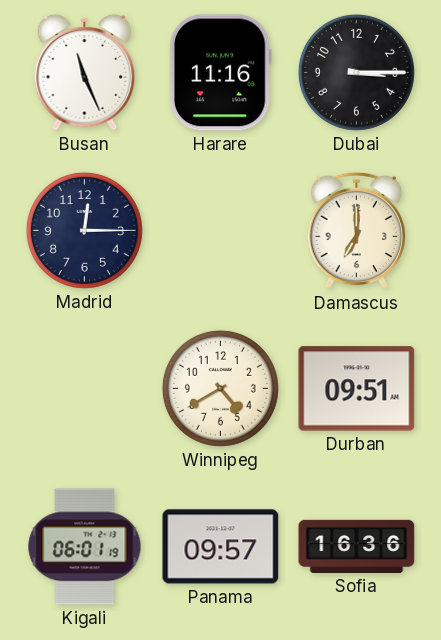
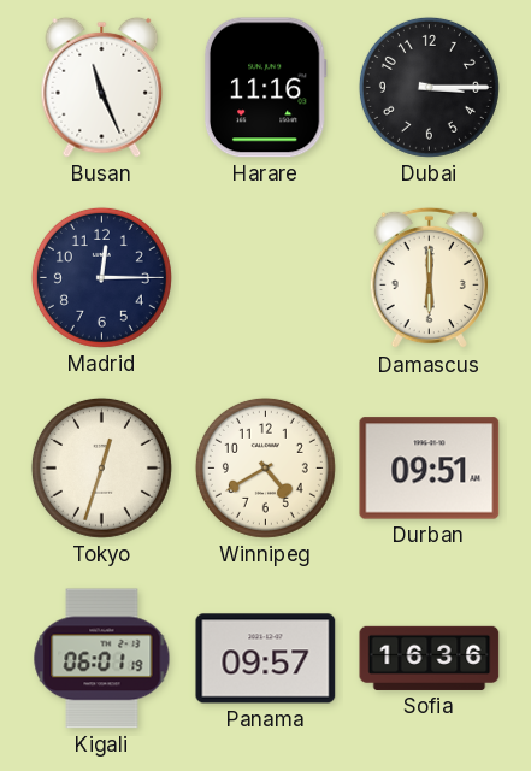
Damascus: 7:00 -> 6:00 (429, 278)
Tokyo: none -> 12:33 (101, 467)
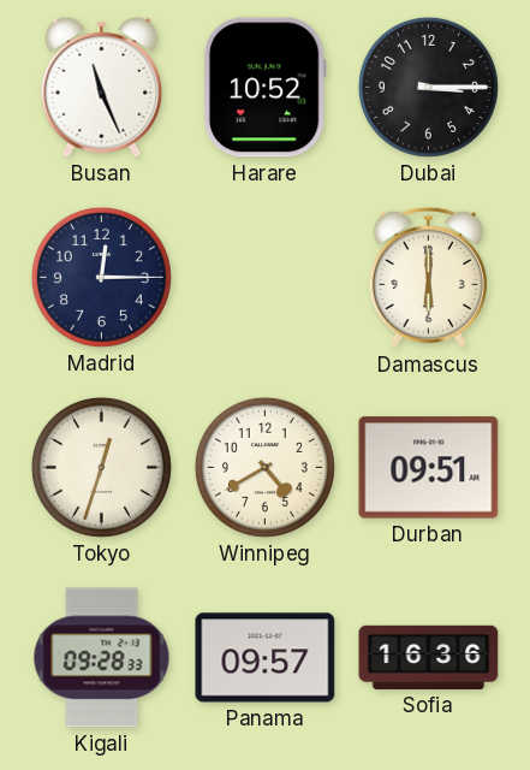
Harare: 11:16 -> 10:52 (264, 88)
Kigali: 06:01 -> 09:28 (102, 658)
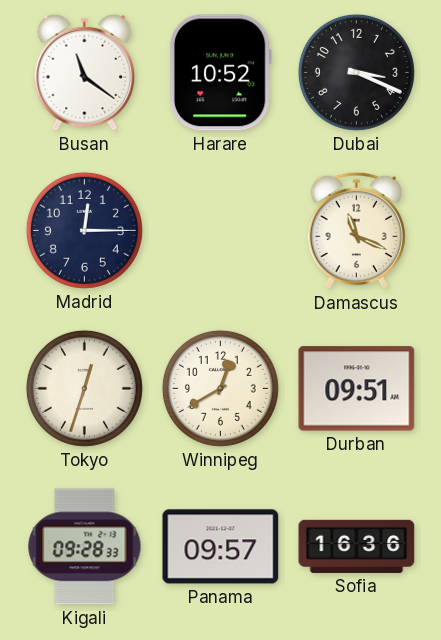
Busan: 11:26 -> 11:21 (85, 72)
Dubai: 3:15 -> 3:19 (356, 72)
Damascus: 6:00 -> 11:19 (356, 231)
Winnipeg: 4:40 -> 12:40 (220, 388)
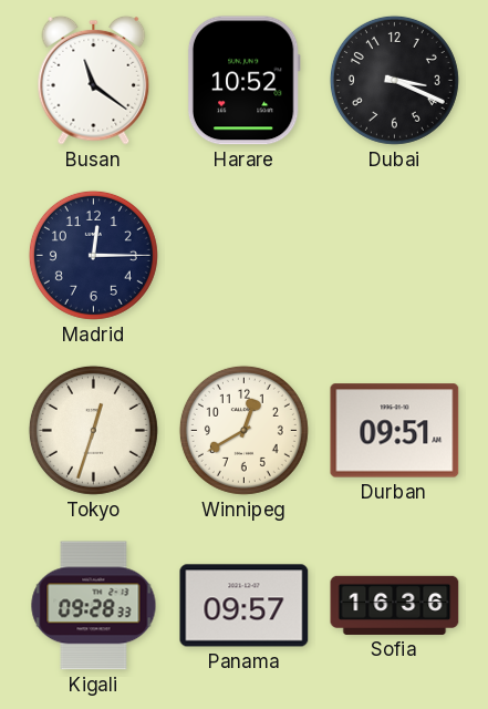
Damascus: 11:19 -> none (356, 231)
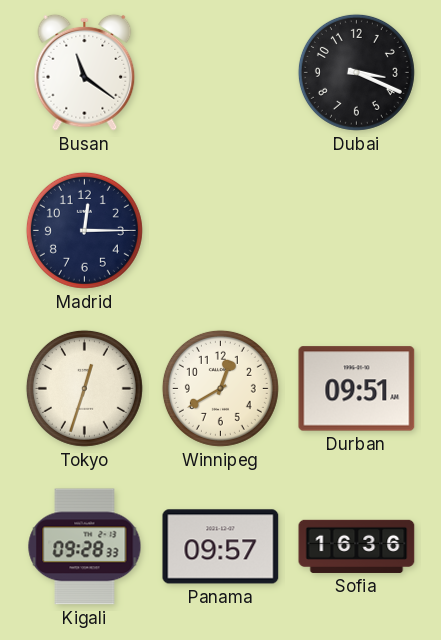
Harare: 10:52 -> none (243, 81)
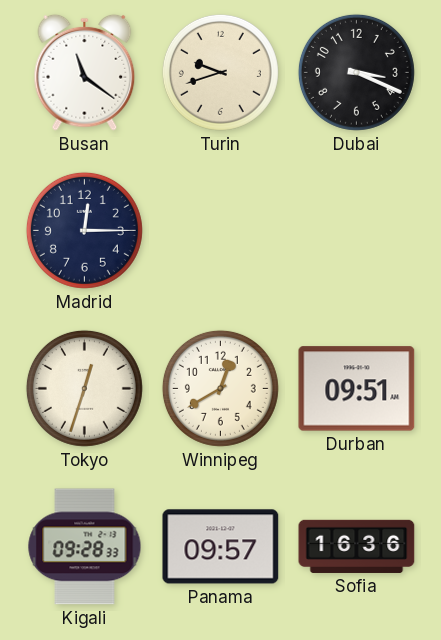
Turin: none -> 9:42 (220, 72)
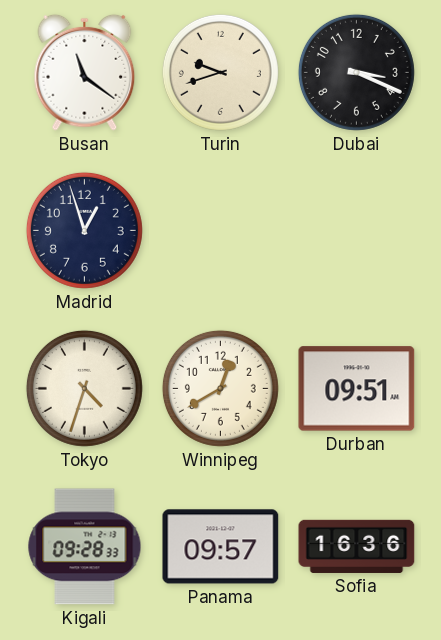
Madrid: 12:15 -> 12:57 (84, 230)
Tokyo: 12:33 -> 4:33 (84, 388)
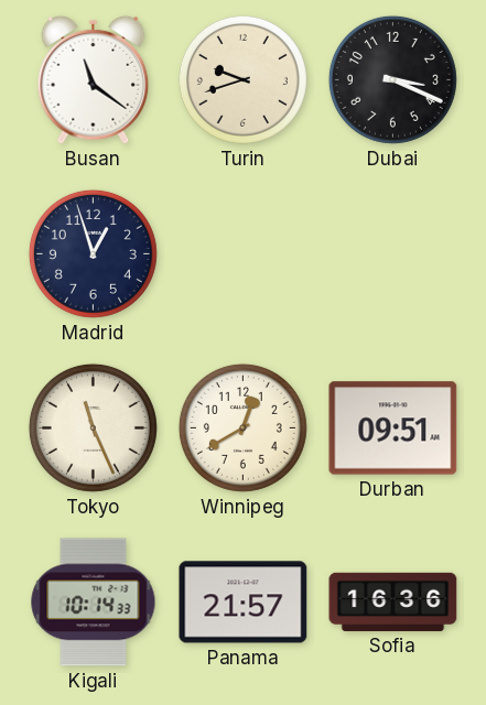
Tokyo: 4:33 -> 11:26 (93, 427)
Kigali: 09:28 -> 10:14 (94, 603)
Panama: 09:57 -> 21:57 (244, 603)
